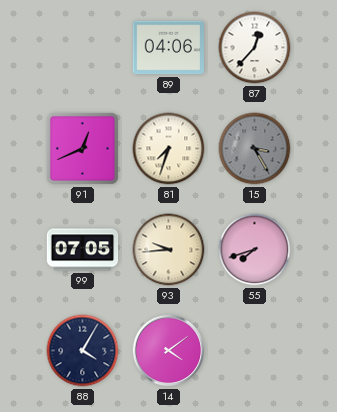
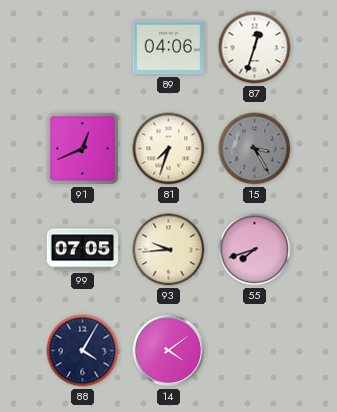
87: 12:37 -> 12:33 (255, 48)
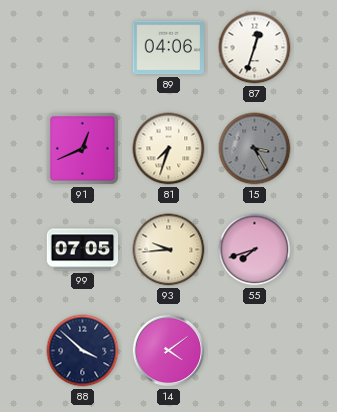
88: 4:05 -> 3:52 (83, 351)
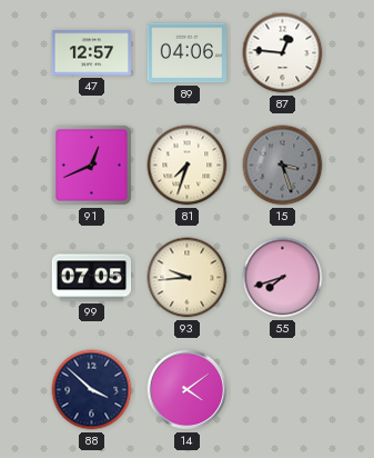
47: none -> 12:57 (92, 53)
87: 12:33 -> 12:46 (283, 53)
15: 3:25 -> 3:27 (283, 166)
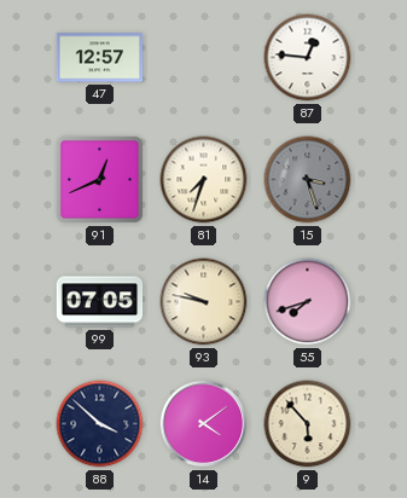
89: 04:06 -> none (188, 53)
93: 9:44 -> 9:47 (204, 302)
9: none -> 5:53 (308, 424)
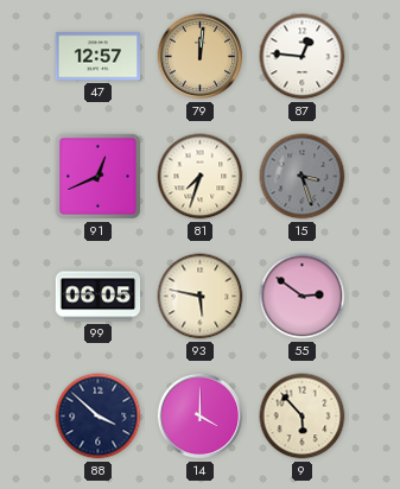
79: none -> 12:01 (201, 57)
99: 07:05 -> 06:05 (99, 297)
93: 9:47 -> 5:47 (201, 297)
55: 7:42 -> 2:51 (303, 297)
14: 4:09 -> 4:00 (201, 417)
